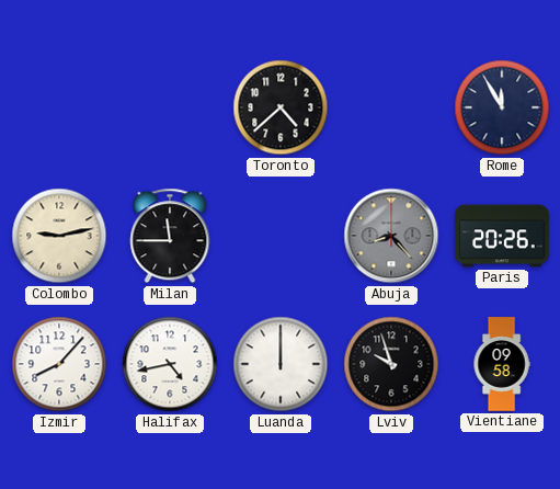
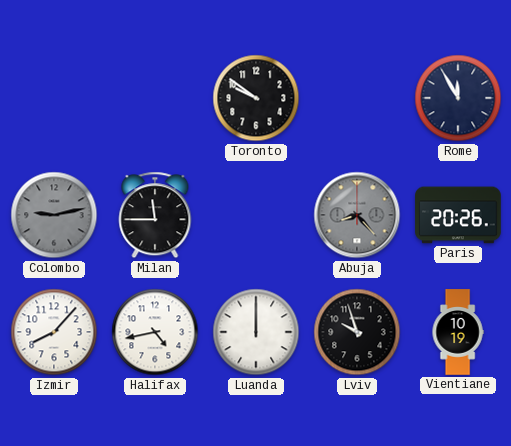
Toronto: 4:38 -> 9:51 (256, 98)
Colombo dial: cream -> grey (54, 215)
Vientiane: 09:58 -> 10:19 (458, 332)
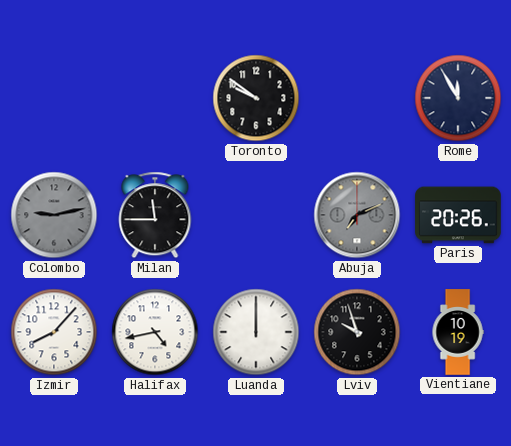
Abuja: 8:23 -> 7:11 (357, 215)
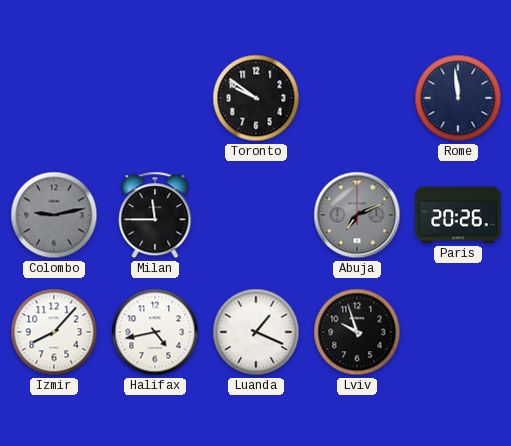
Rome: 11:55 -> 11:59 (458, 98)
Luanda: 12:00 -> 1:19 (256, 332)
Vientiane: 10:19 -> none (458, 332)
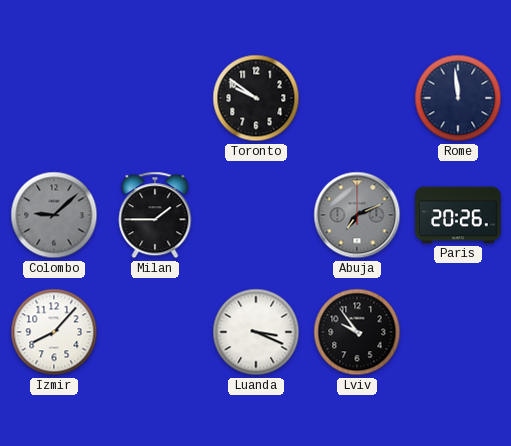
Colombo: 9:13 -> 9:08 (54, 215)
Milan: 11:45 -> 1:45 (155, 215)
Halifax: 4:43 -> none (155, 332)
Luanda: 1:19 -> 3:19 (256, 332)
Lviv: 9:57 -> 9:54 (357, 332)
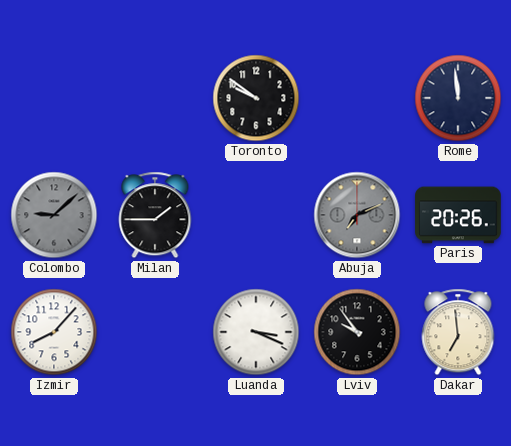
Dakar: none -> 6:59 (458, 332)
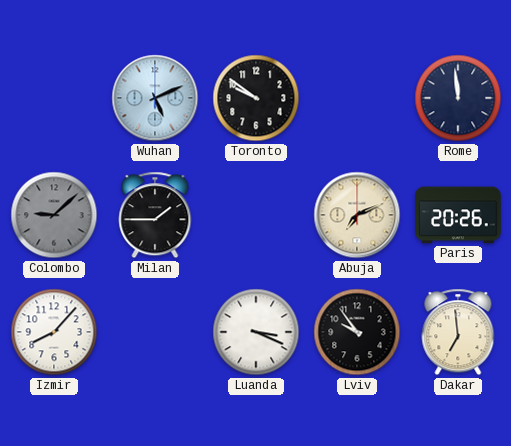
Wuhan: none -> 5:11 (155, 98)
Abuja dial: grey -> cream (357, 215)
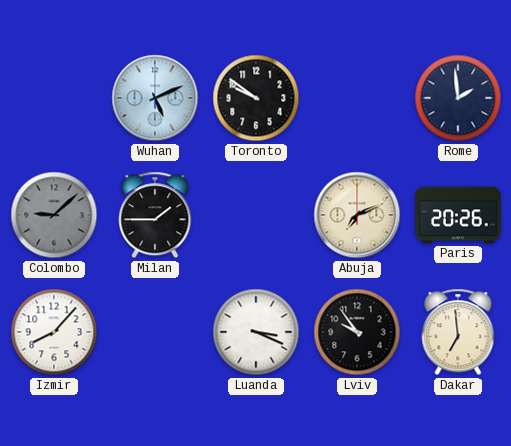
Rome: 11:59 -> 1:59 (458, 98)
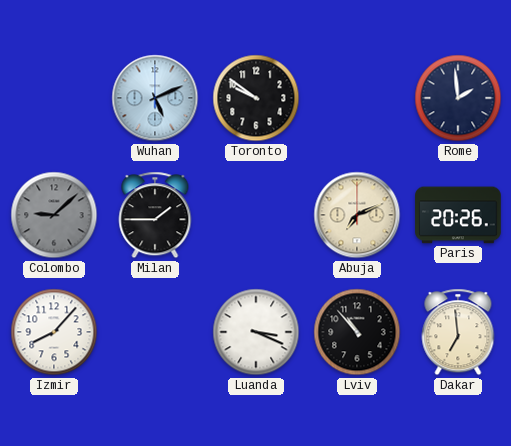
Lviv: 9:54 -> 10:53 (357, 332)
